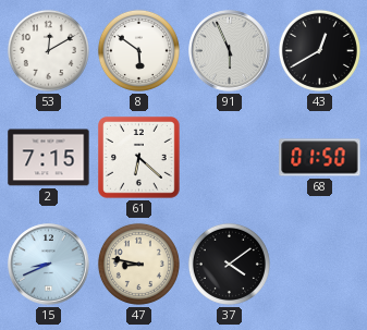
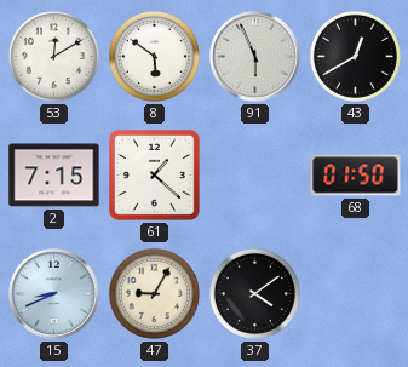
61: 6:22 -> 1:22 (155, 176)
47: 8:47 -> 9:05 (154, 293)
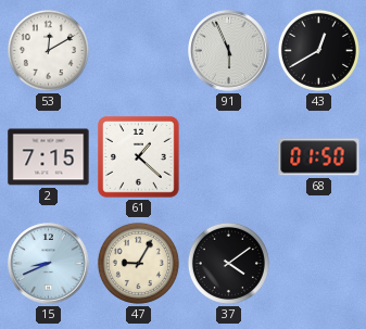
8: 5:51 -> none (154, 56)
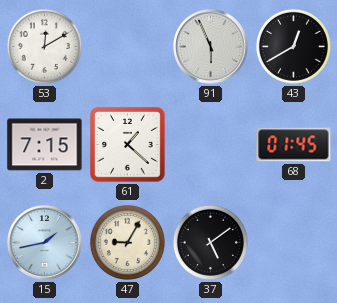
68: 01:50 -> 01:45 (294, 145)
15: 8:41 -> 1:43 (45, 243)
37: 4:09 -> 5:09 (210, 242)
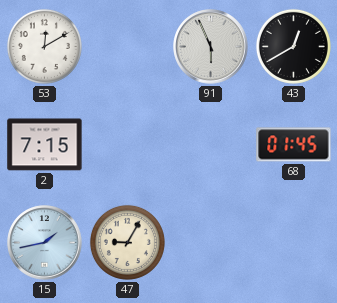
61: 1:22 -> none (128, 145)
37: 5:09 -> none (210, 242)
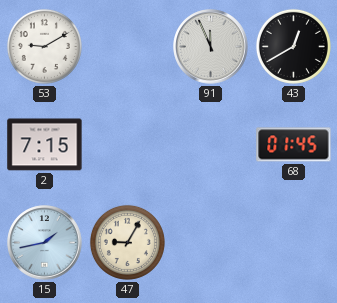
53: 12:10 -> 9:10 (44, 46)
91: 5:56 -> 11:56 (211, 47)
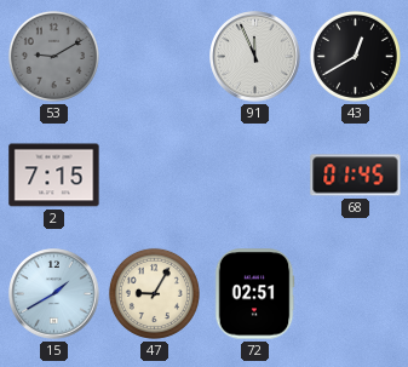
53 dial: white -> grey (53, 56)
15: 1:43 -> 1:40 (54, 294)
72: none -> 02:51 (254, 294)
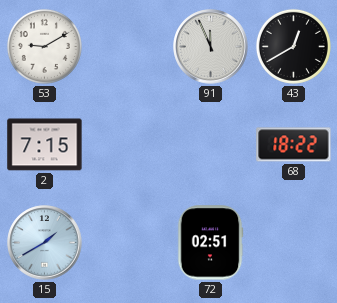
53 dial: grey -> white (44, 46)
68: 01:45 -> 18:22 (294, 145)
47: 9:05 -> none (154, 293)
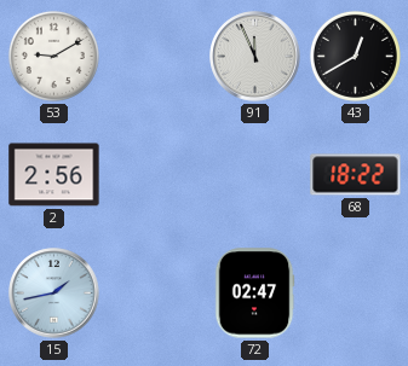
2: 7:15 -> 2:56 (54, 175)
15: 1:40 -> 1:43 (54, 294)
72: 02:51 -> 02:47 (254, 294)
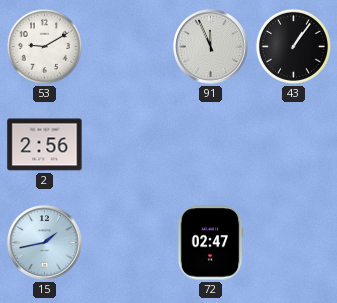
43: 12:40 -> 1:06 (293, 46)
68: 18:22 -> none (356, 175)
